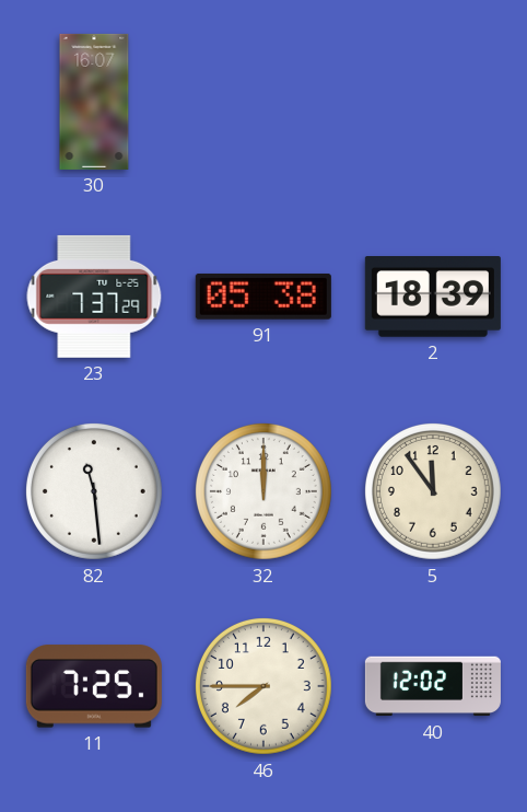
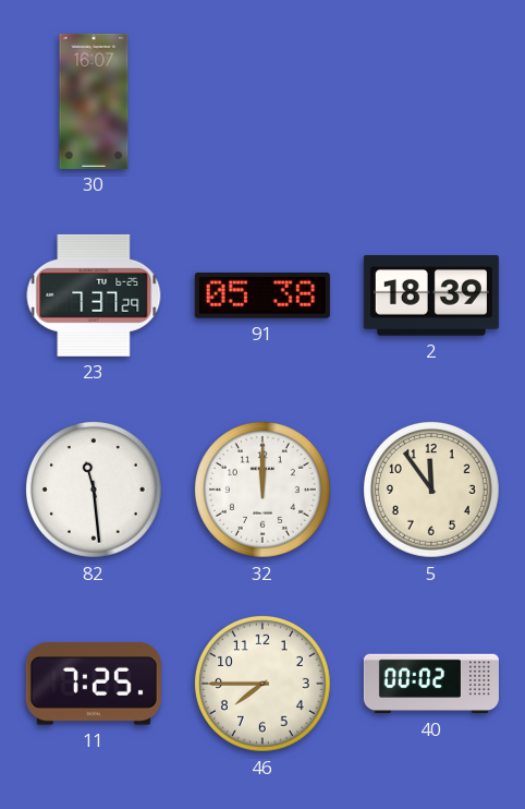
40: 12:02 -> 00:02 (431, 684)
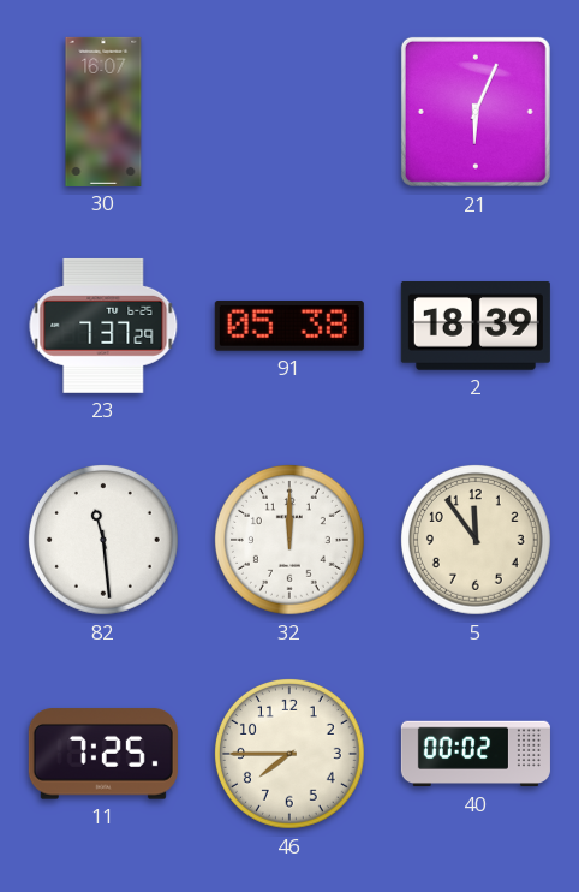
21: none -> 6:04 (476, 112)
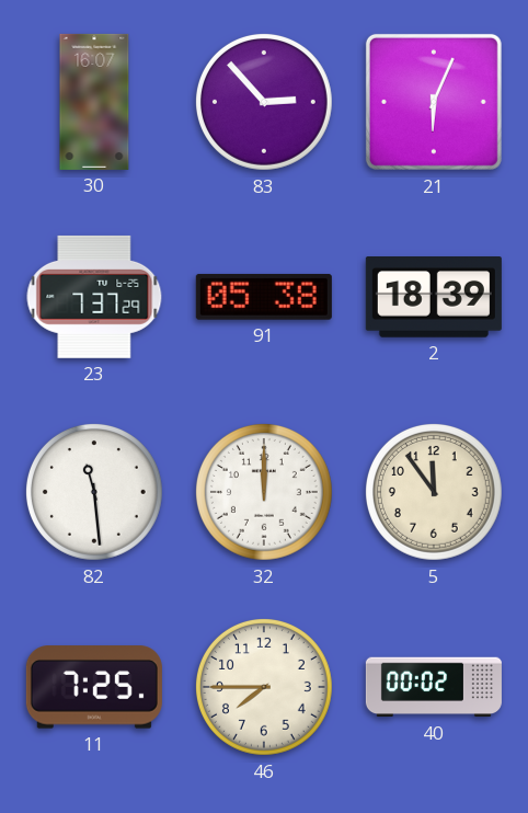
83: none -> 2:53 (264, 102)
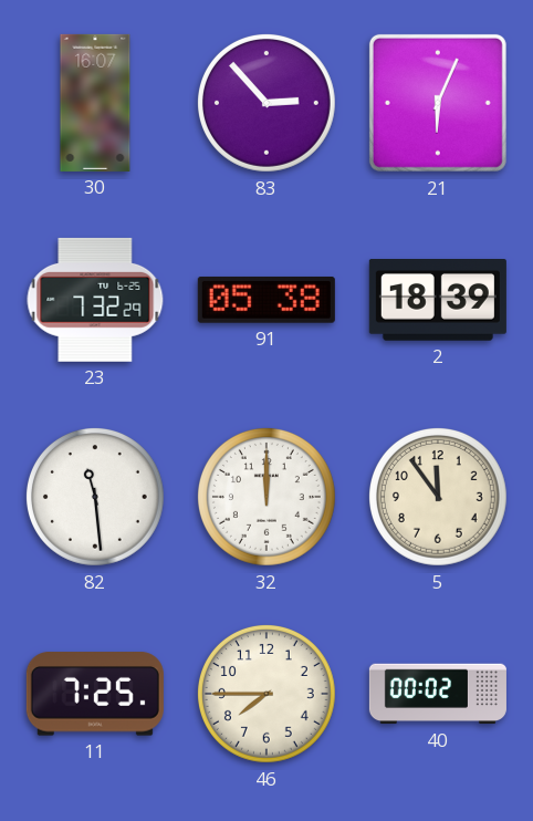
23: 7:37 -> 7:32 (95, 300)
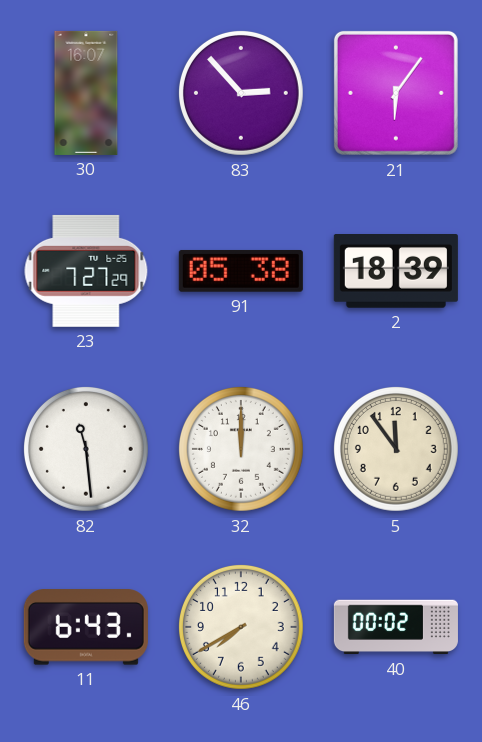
21: 6:04 -> 6:06 (396, 93)
23: 7:32 -> 7:27 (86, 271)
11: 7:25 -> 6:43 (86, 627)
46: 7:45 -> 7:40 (241, 627)
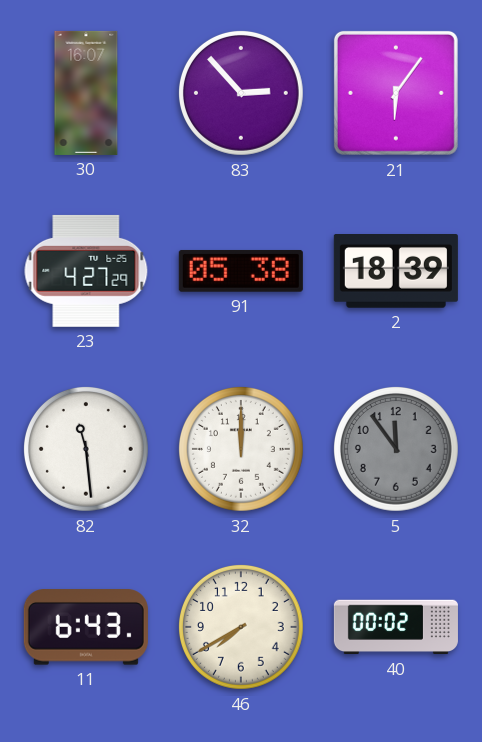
23: 7:27 -> 4:27 (86, 271)
5 dial: cream -> grey (396, 449)
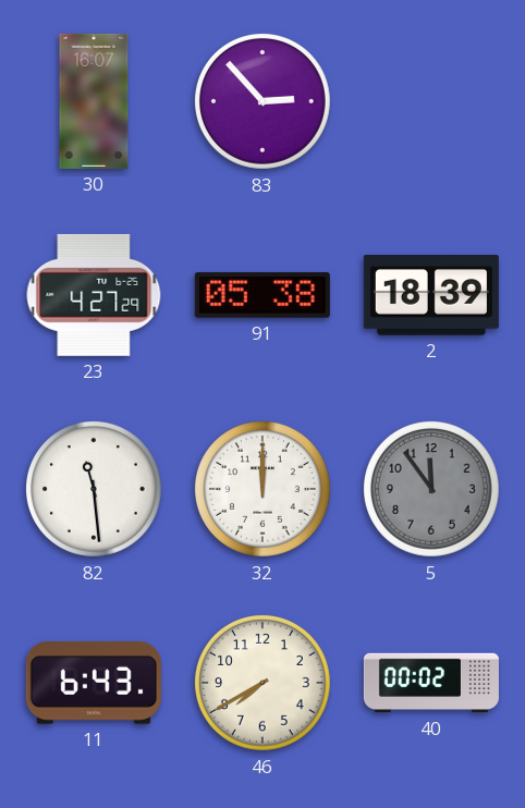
21: 6:06 -> none (396, 93)
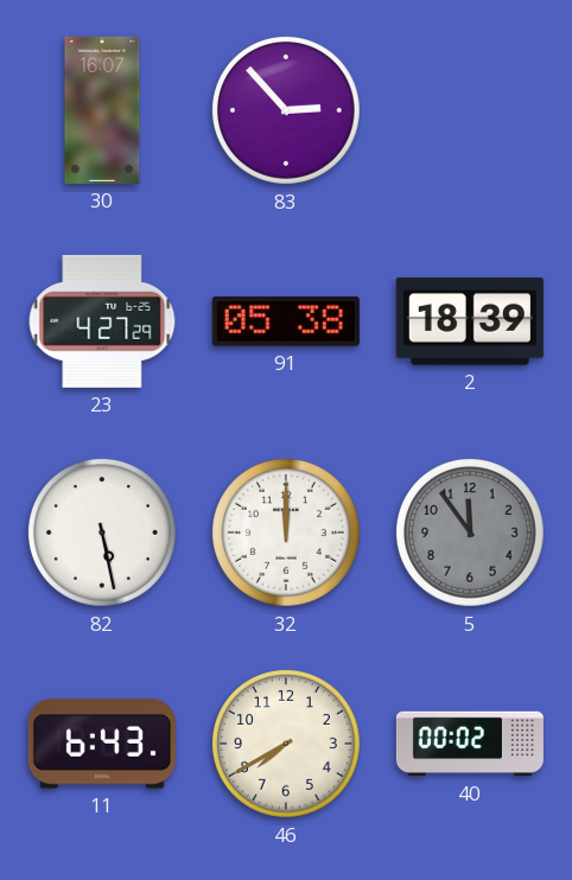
82: 11:29 -> 5:28 (102, 533)
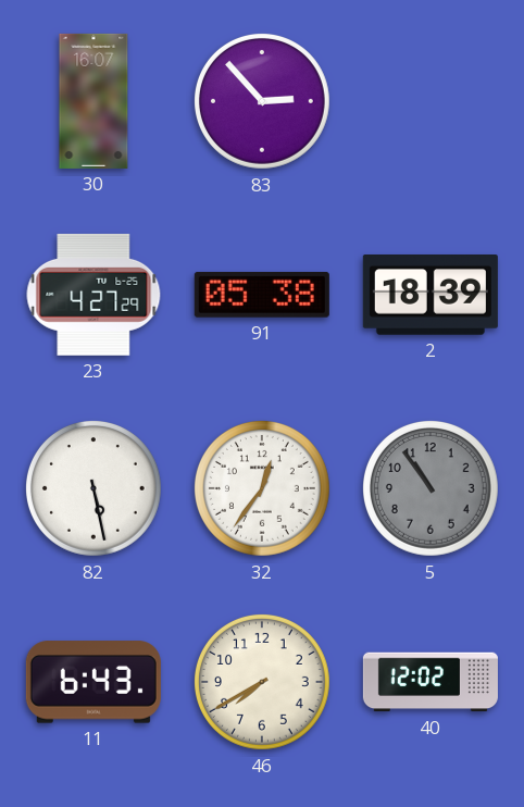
32: 12:00 -> 12:36 (262, 488)
5: 11:54 -> 10:54 (431, 488)
40: 00:02 -> 12:02 (431, 682)
